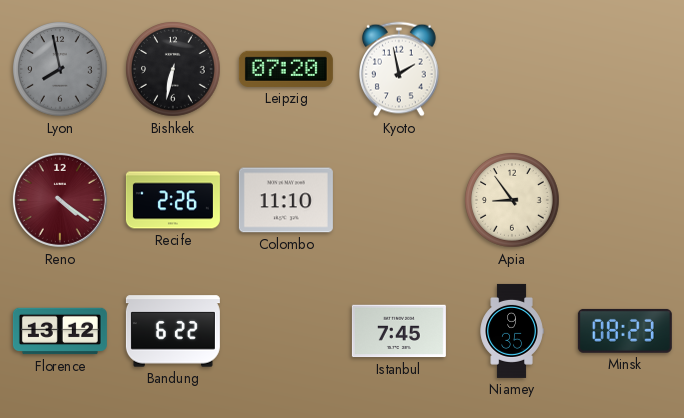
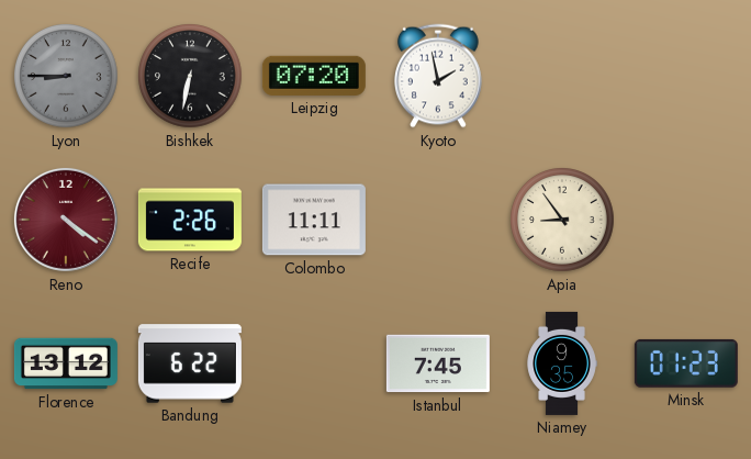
Lyon: 7:58 -> 8:45 (67, 77)
Colombo: 11:10 -> 11:11 (314, 220)
Minsk: 08:23 -> 01:23 (686, 363)
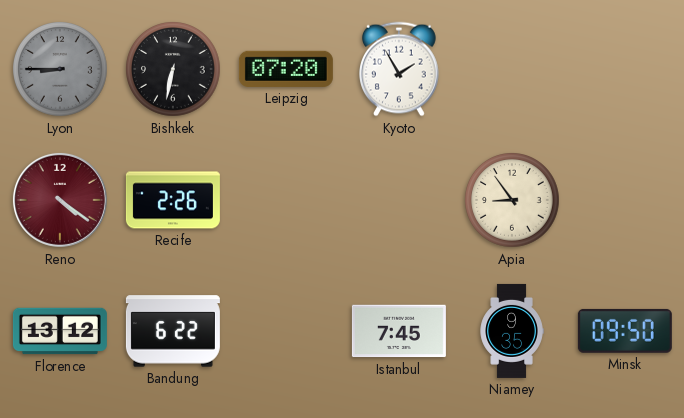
Kyoto: 1:58 -> 1:55 (400, 69)
Colombo: 11:11 -> none (314, 220)
Minsk: 01:23 -> 09:50 (625, 331)
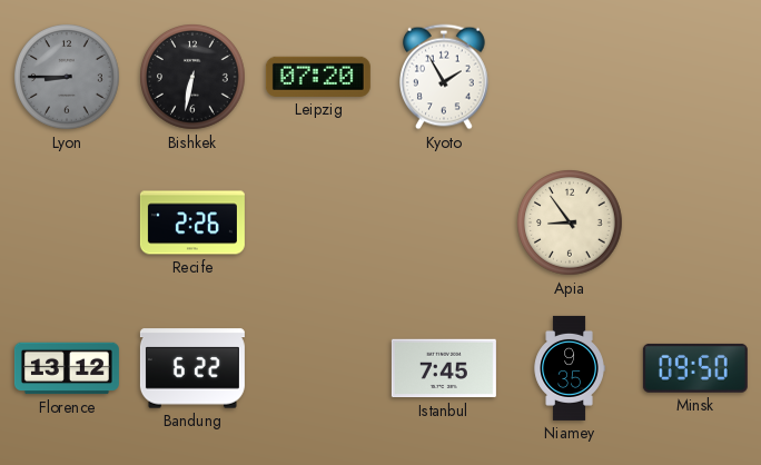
Reno: 4:21 -> none (60, 200)
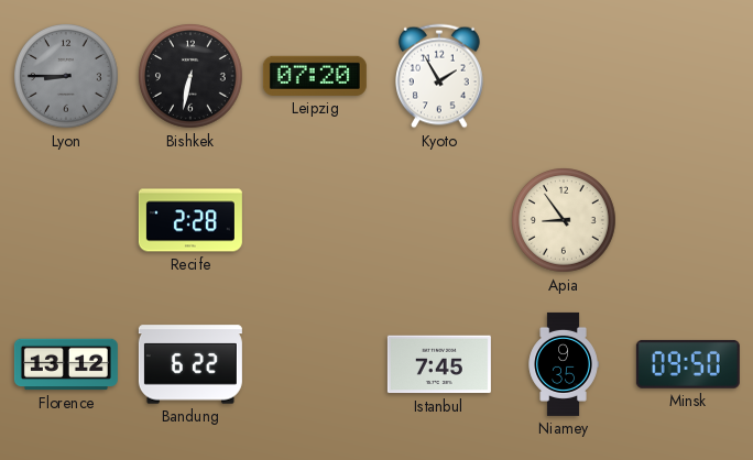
Recife: 2:26 -> 2:28 (190, 220)
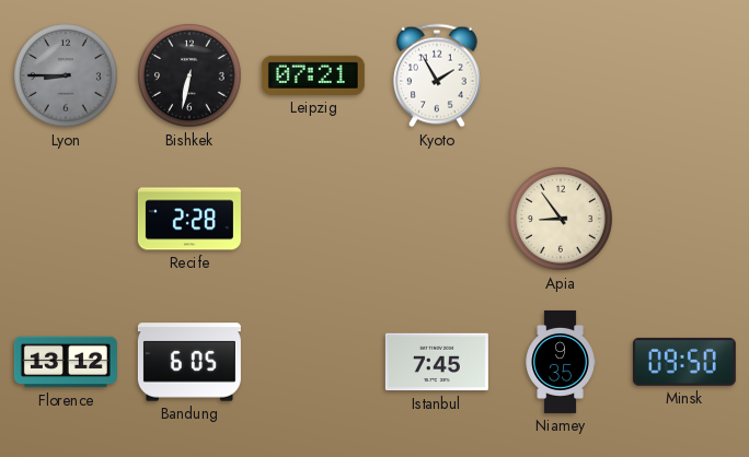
Leipzig: 07:20 -> 07:21 (313, 75)
Bandung: 6:22 -> 6:05 (189, 362)
